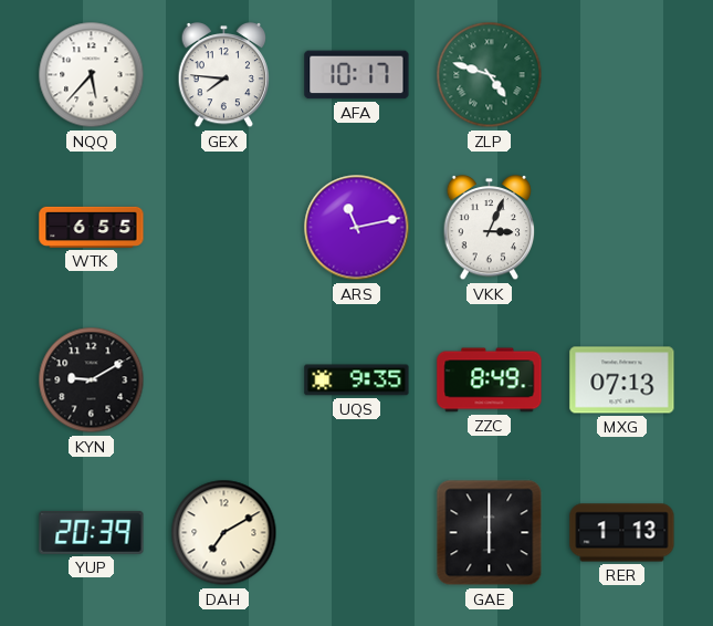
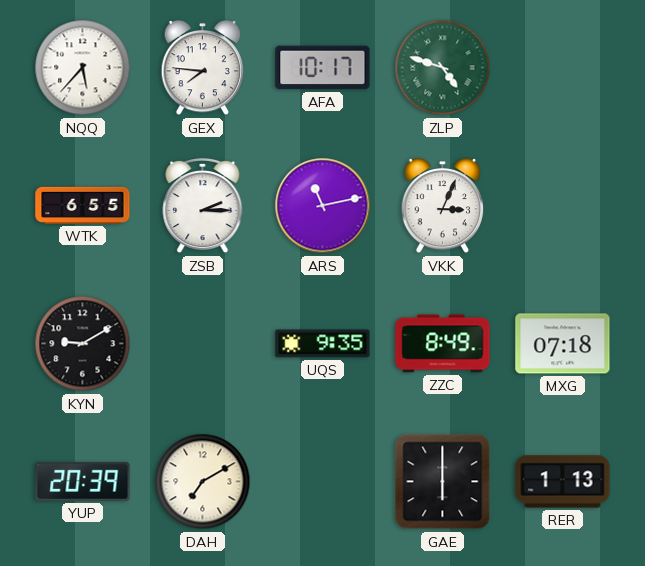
ZSB: none -> 2:15 (203, 207)
MXG: 07:13 -> 07:18 (563, 344)
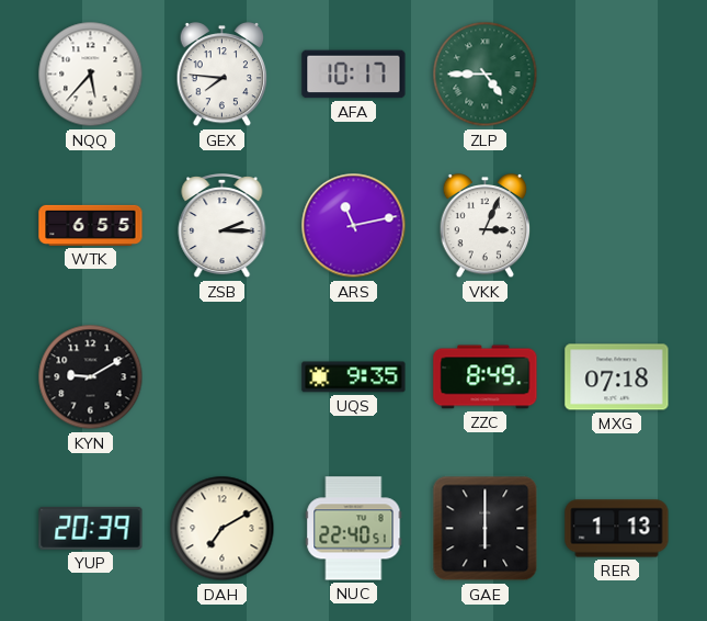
ZLP: 4:48 -> 4:45 (486, 75)
NUC: none -> 22:40 (354, 529)
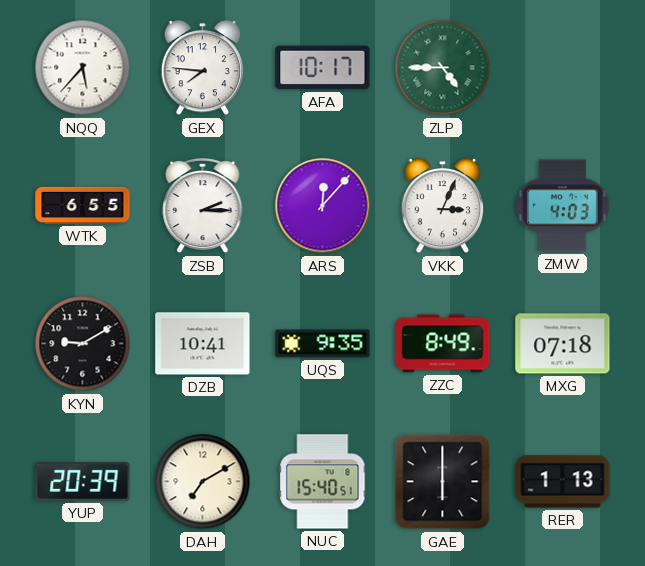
ARS: 11:13 -> 12:07 (323, 206)
ZMW: none -> 4:03 (563, 206)
DZB: none -> 10:41 (203, 344)
NUC: 22:40 -> 15:40 (323, 482)
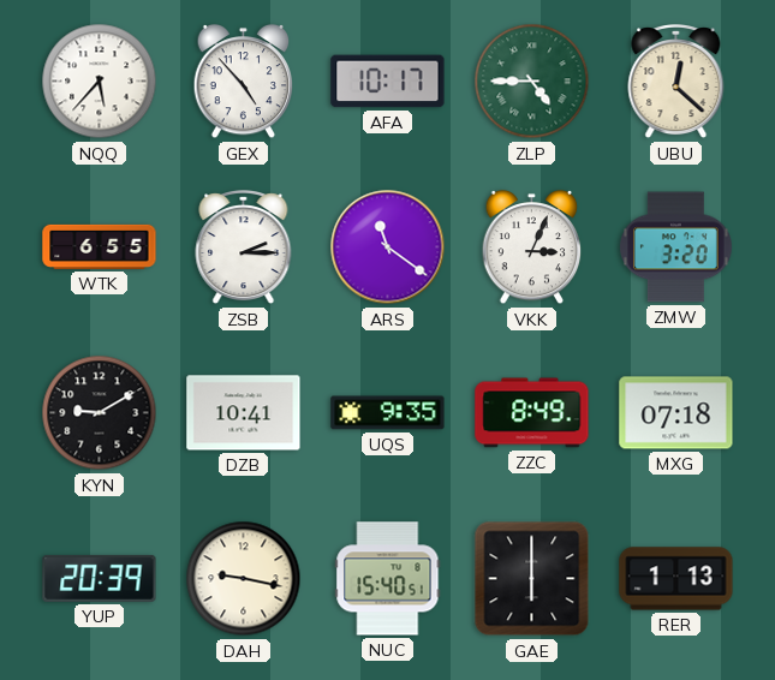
GEX: 7:46 -> 4:53 (244, 82)
UBU: none -> 12:22 (676, 83)
ARS: 12:07 -> 11:21 (388, 247)
ZMW: 4:03 -> 3:20 (676, 247)
DAH: 7:10 -> 9:17 (244, 579)
